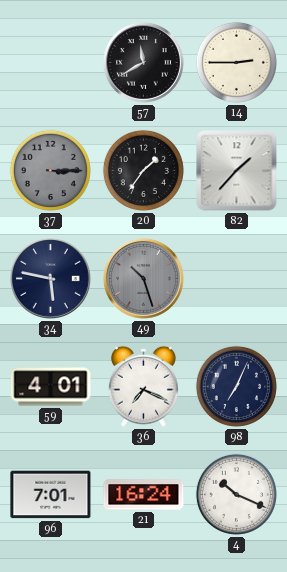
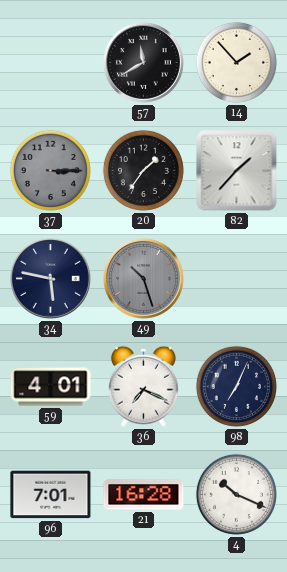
14: 2:45 -> 1:53 (236, 62)
21: 16:24 -> 16:28 (144, 495)
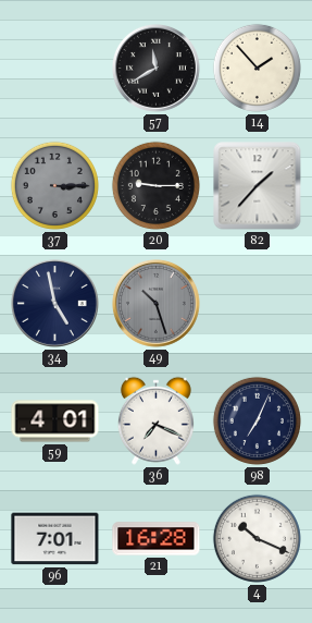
20: 1:36 -> 9:15 (155, 185)
34: 5:47 -> 4:58 (54, 303)
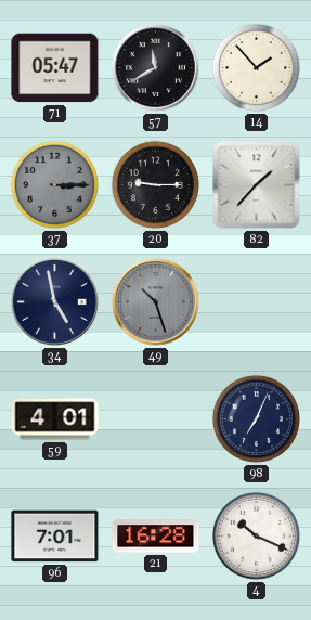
71: none -> 05:47 (55, 68)
36: 7:19 -> none (155, 420)
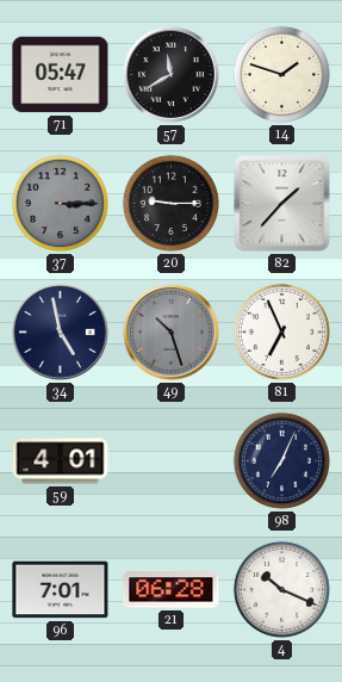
14: 1:53 -> 1:48 (281, 74)
81: none -> 6:56 (281, 331)
21: 16:28 -> 06:28 (172, 590)
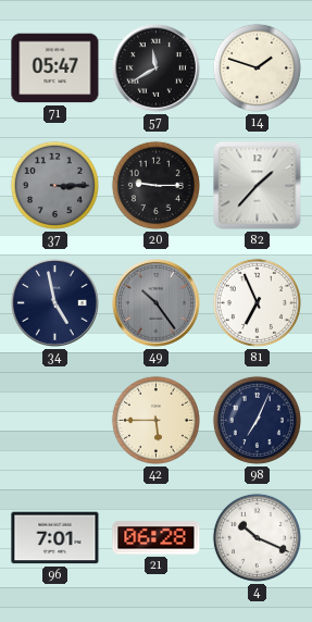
49: 10:27 -> 10:24 (155, 302)
59: 4:01 -> none (61, 461)
42: none -> 5:45 (155, 420)
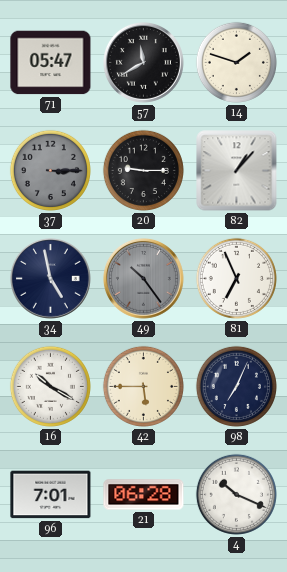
82: 1:37 -> 1:07 (237, 171)
16: none -> 10:20 (50, 386)
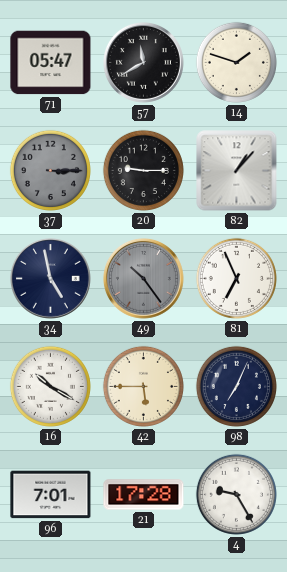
21: 06:28 -> 17:28 (144, 495)
4: 10:19 -> 9:25 (236, 494)
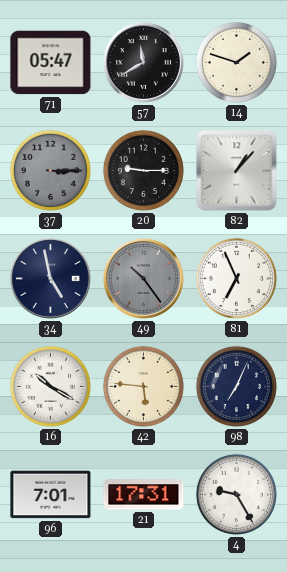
42: 5:45 -> 5:46 (143, 386)
21: 17:28 -> 17:31 (144, 495)
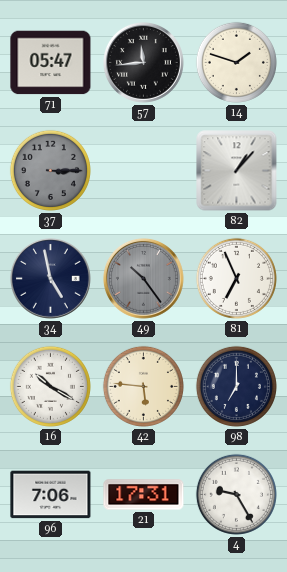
57: 11:40 -> 11:44 (143, 62)
20: 9:15 -> none (143, 170)
98: 7:04 -> 7:00 (236, 386)
96: 7:01 -> 7:06 (51, 495)
